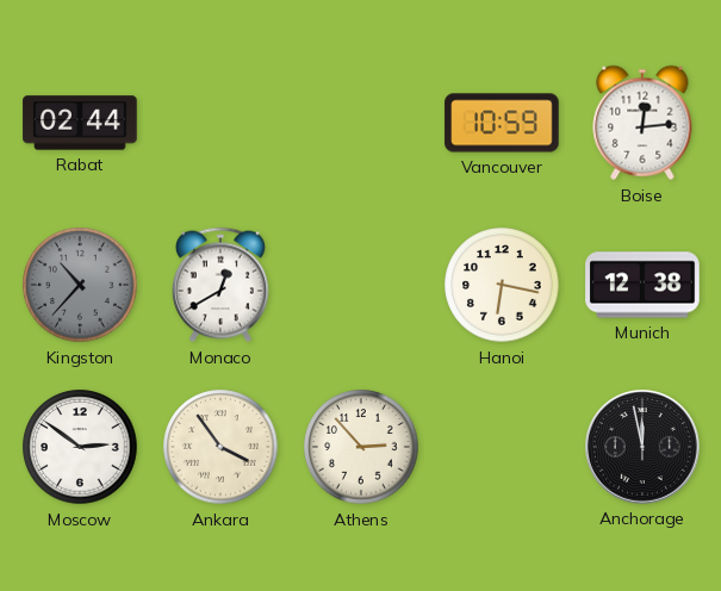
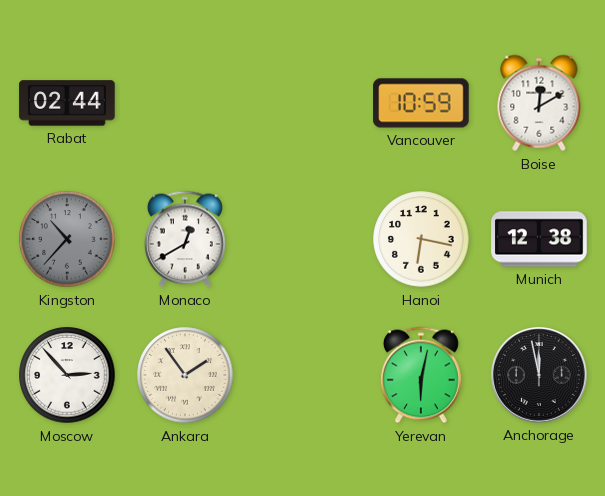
Boise: 12:14 -> 12:10 (539, 103)
Moscow: 2:51 -> 2:53 (67, 375)
Ankara: 3:54 -> 1:54 (185, 375)
Athens: 2:53 -> none (361, 447)
Yerevan: none -> 6:02 (421, 375)
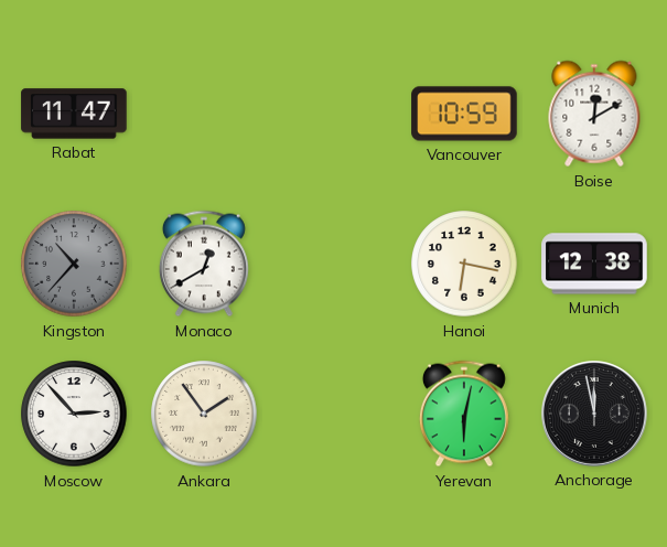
Rabat: 02:44 -> 11:47 (74, 114)
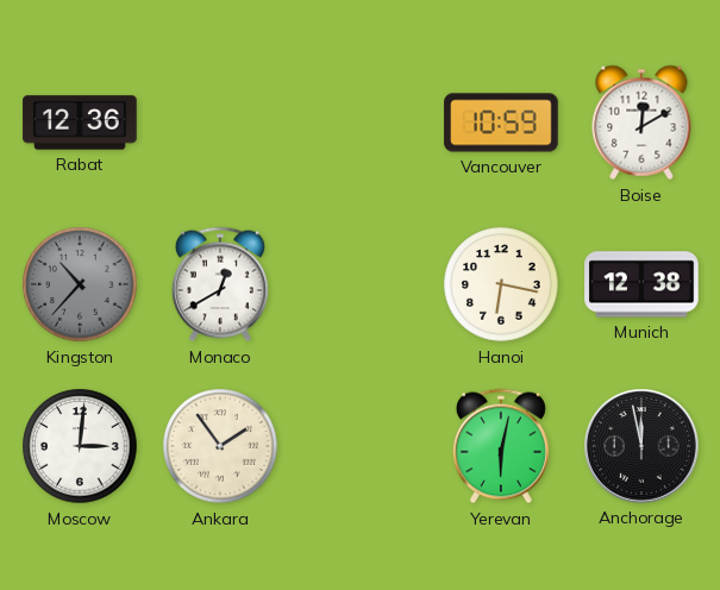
Rabat: 11:47 -> 12:36 (80, 123)
Moscow: 2:53 -> 3:01 (80, 446)
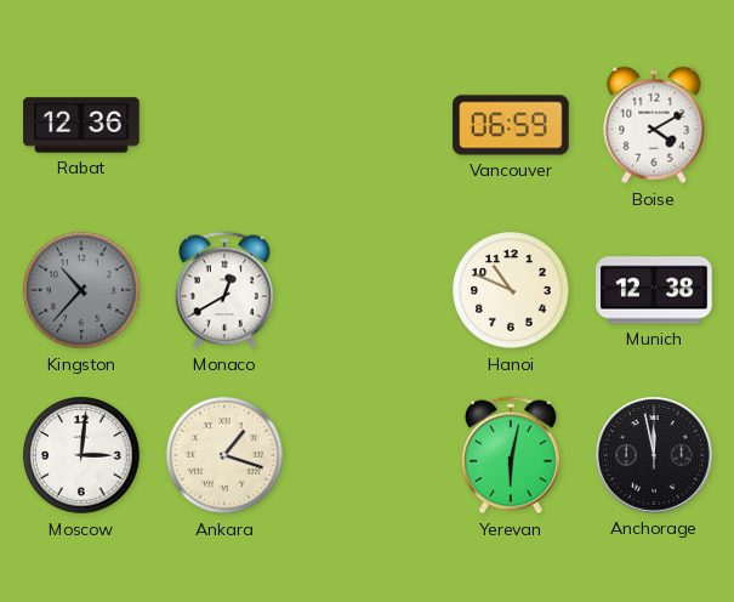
Vancouver: 10:59 -> 06:59 (511, 125)
Boise: 12:10 -> 4:10 (654, 125)
Hanoi: 6:17 -> 10:49 (511, 290)
Ankara: 1:54 -> 1:18 (224, 455)
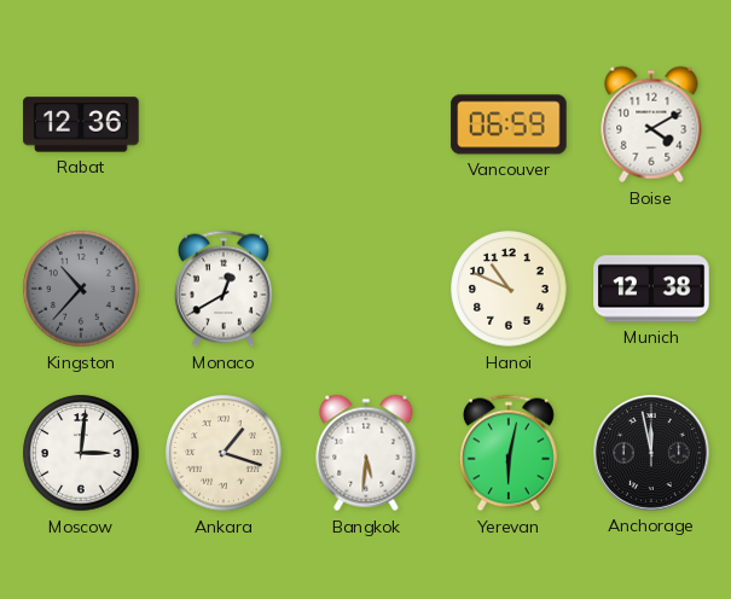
Bangkok: none -> 5:31 (366, 453)
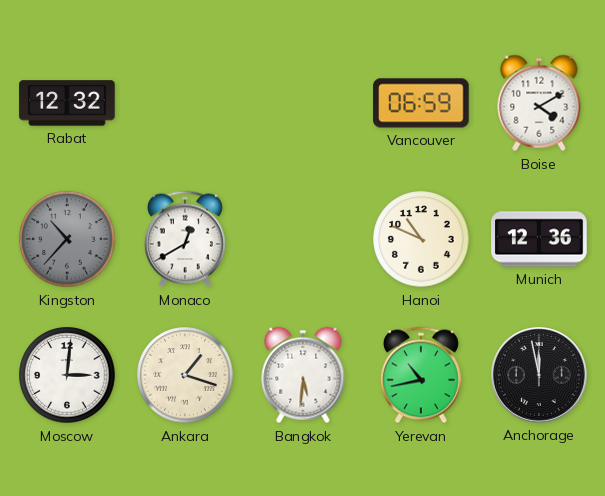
Rabat: 12:36 -> 12:32 (67, 103)
Munich: 12:38 -> 12:36 (539, 239)
Yerevan: 6:02 -> 10:43 (421, 375)
